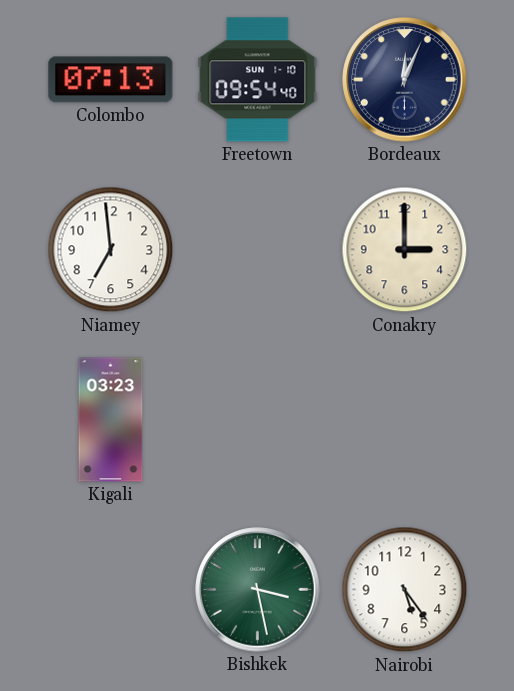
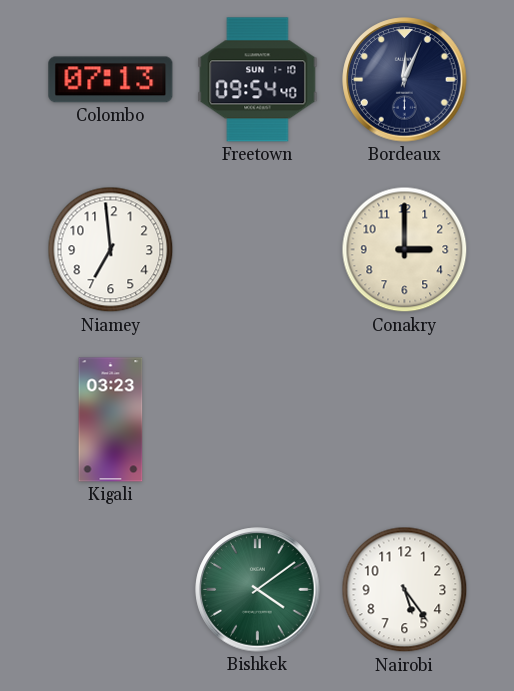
Bishkek: 3:28 -> 4:09 (258, 590)
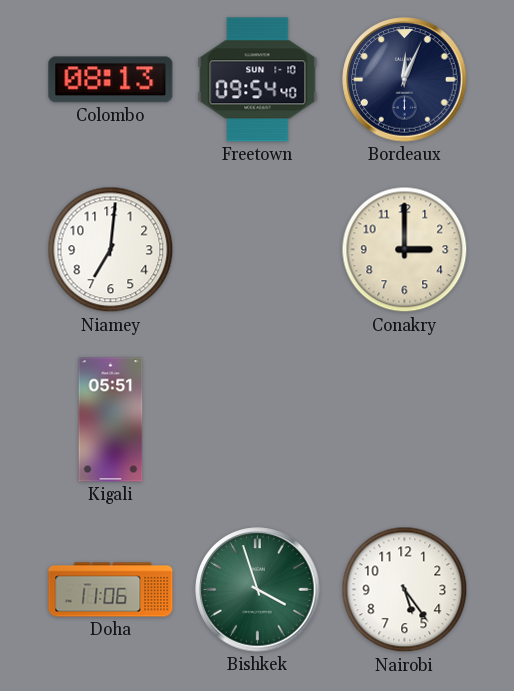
Colombo: 07:13 -> 08:13 (111, 80)
Niamey: 6:59 -> 7:01 (111, 250)
Kigali: 03:23 -> 05:51 (111, 420)
Doha: none -> 11:06 (111, 590)
Bishkek: 4:09 -> 3:57 (258, 590)
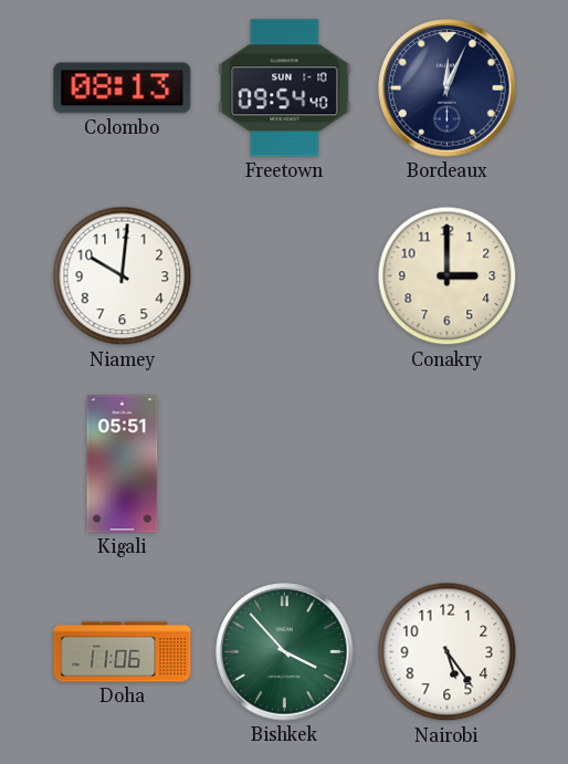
Niamey: 7:01 -> 10:01 (123, 276)
Bishkek: 3:57 -> 3:53 (285, 652)
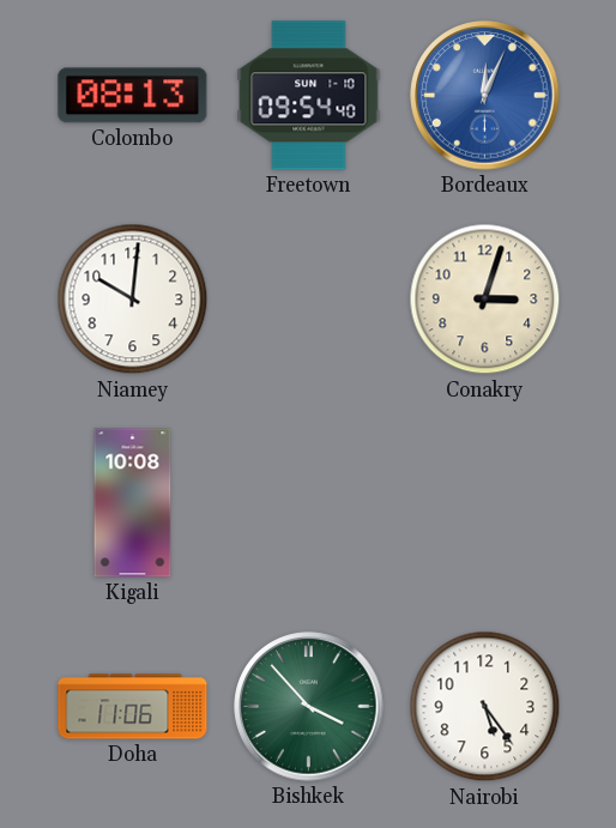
Bordeaux dial: navy -> blue (485, 96)
Conakry: 3:00 -> 3:03 (485, 300)
Kigali: 05:51 -> 10:08 (133, 503)
